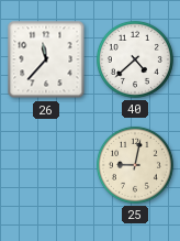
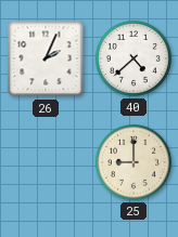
26: 11:37 -> 2:04 (46, 58)
25: 9:02 -> 9:00 (133, 162)
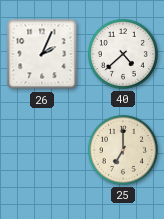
25: 9:00 -> 7:00 (123, 150)
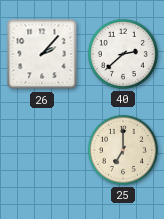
26: 2:04 -> 2:07 (42, 54)
40: 4:38 -> 2:38 (123, 54)
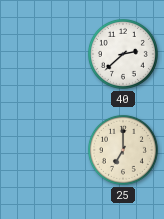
26: 2:07 -> none (42, 54)
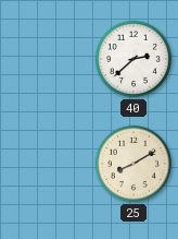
25: 7:00 -> 8:10 (133, 164)
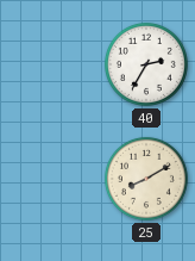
40: 2:38 -> 2:35 (146, 64)
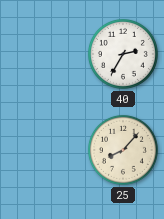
25: 8:10 -> 8:07 (123, 150)
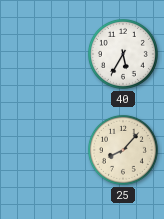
40: 2:35 -> 5:35 (123, 54)
